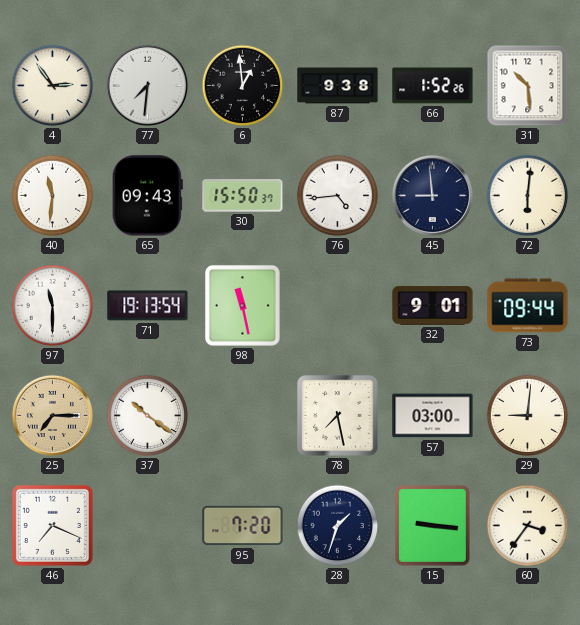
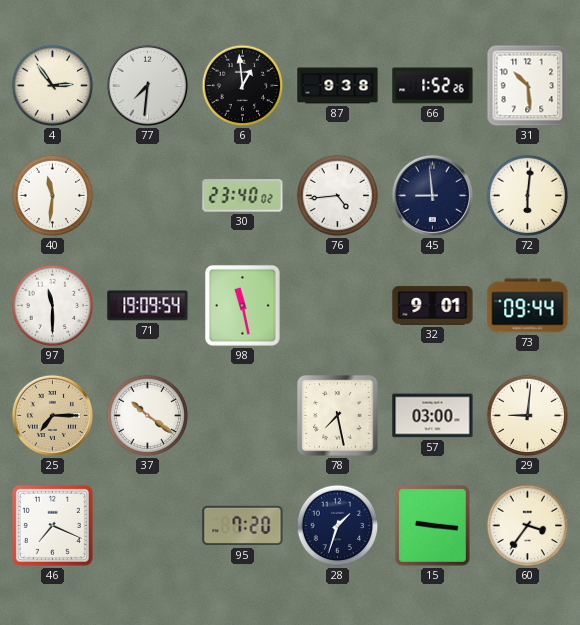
65: 09:43 -> none (147, 196)
30: 15:50 -> 23:40 (243, 196)
71: 19:13 -> 19:09 (148, 306)
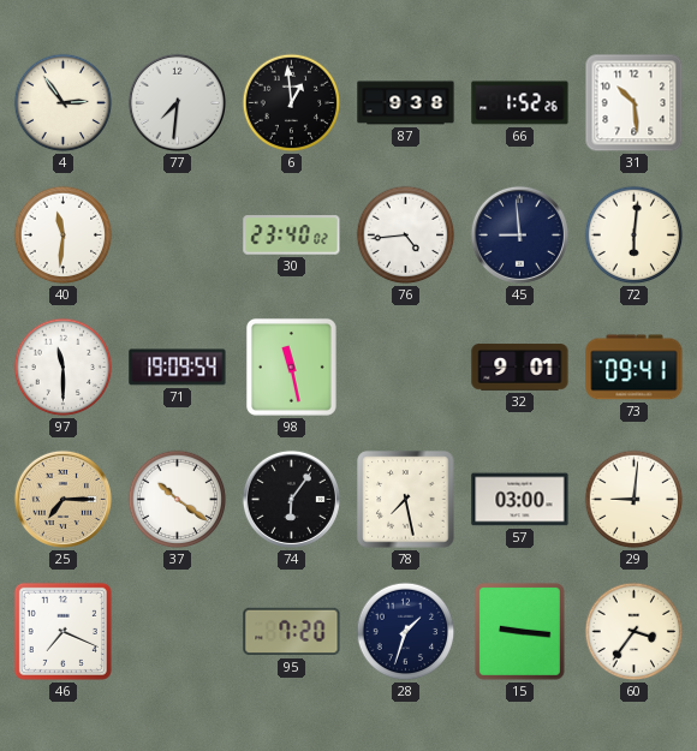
73: 09:44 -> 09:41 (635, 368)
74: none -> 6:06 (291, 499)
